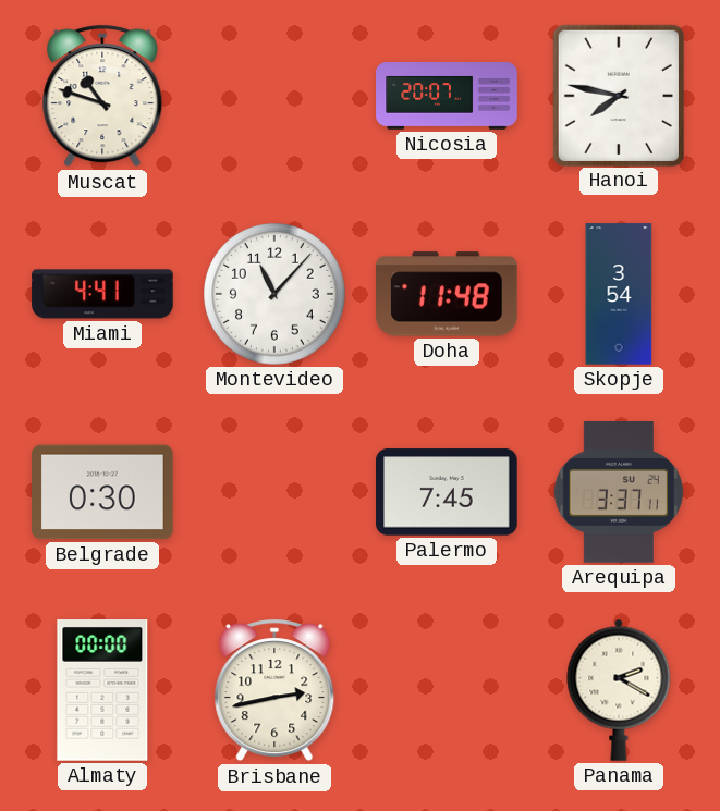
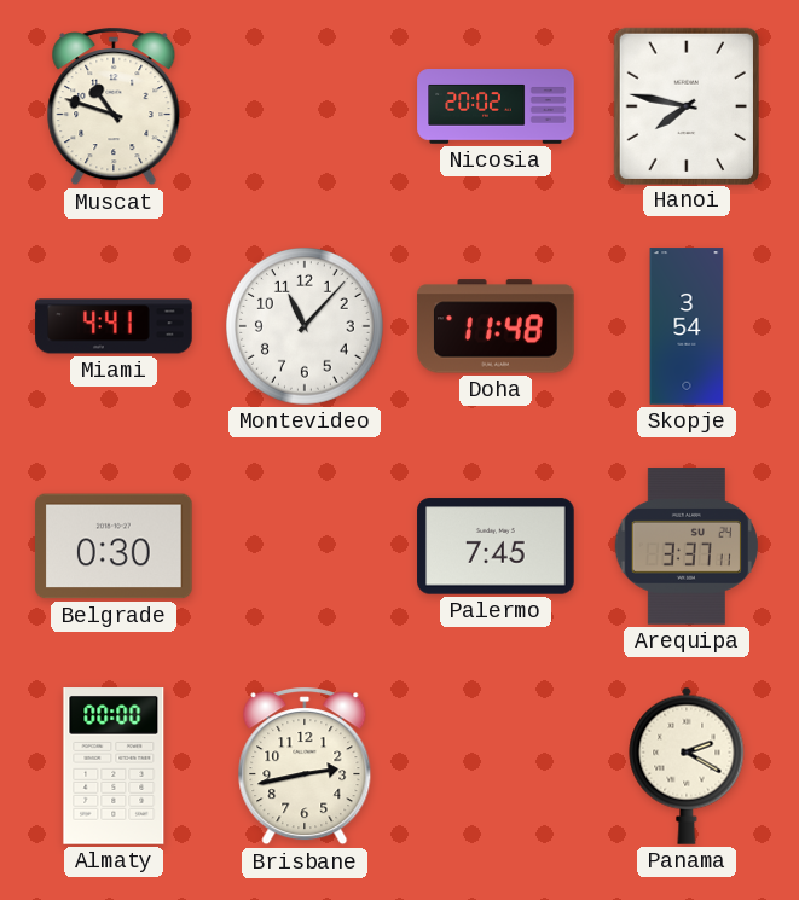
Nicosia: 20:07 -> 20:02 (496, 106)
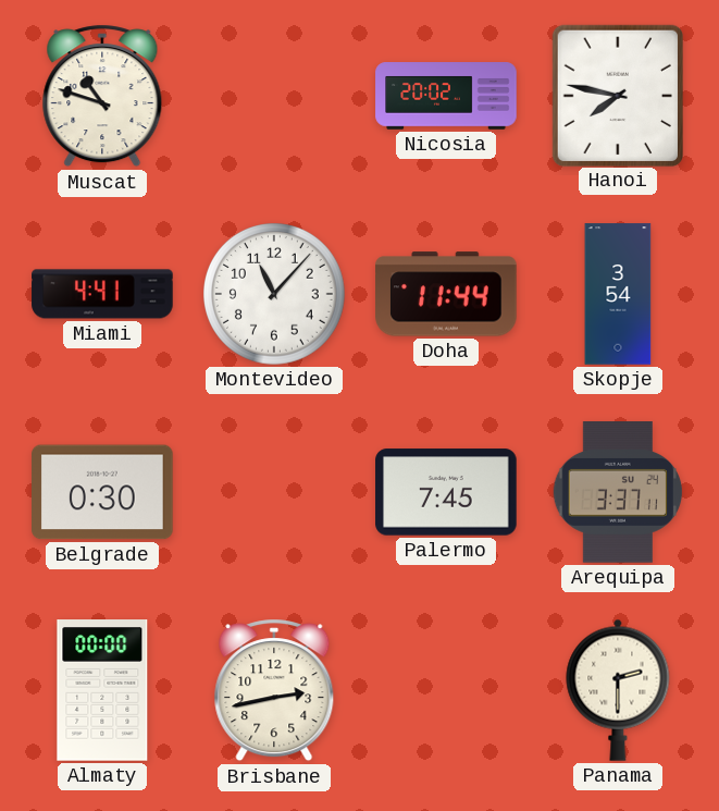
Doha: 11:48 -> 11:44 (446, 294)
Panama: 2:20 -> 2:30 (618, 690)
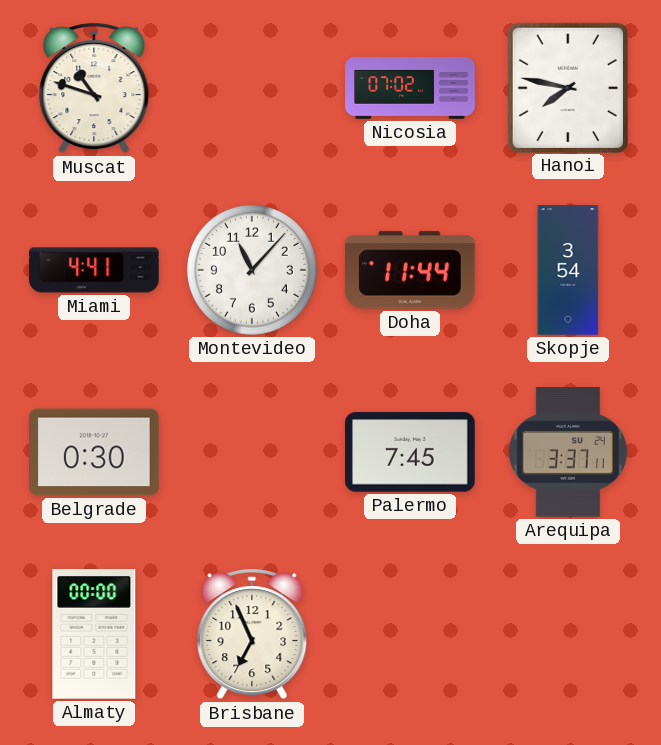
Nicosia: 20:02 -> 07:02 (410, 88)
Brisbane: 2:43 -> 6:56 (252, 634)
Panama: 2:30 -> none (618, 690)
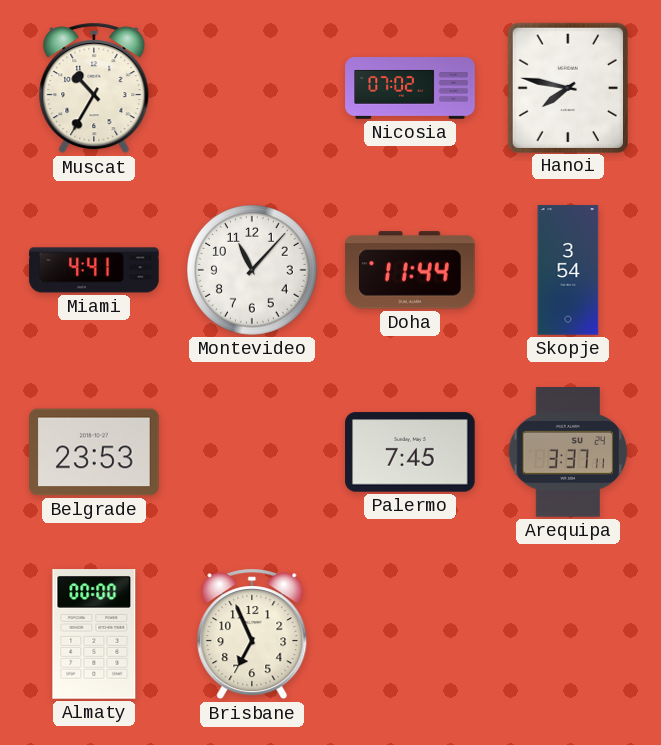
Muscat: 10:48 -> 10:35 (94, 88)
Belgrade: 0:30 -> 23:53 (94, 452)
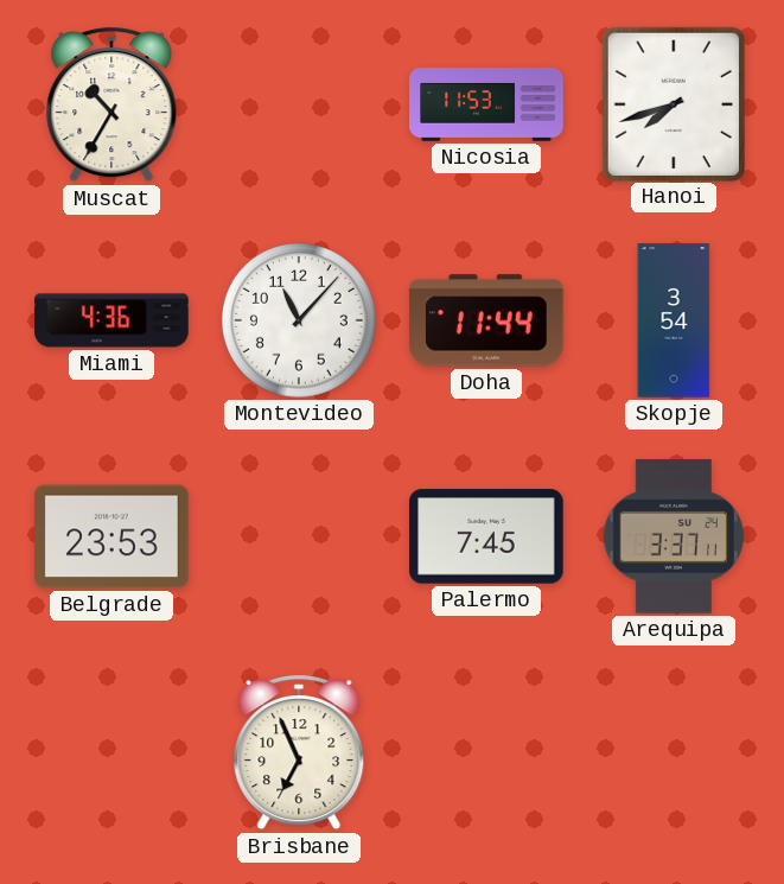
Nicosia: 07:02 -> 11:53 (486, 104)
Hanoi: 7:47 -> 7:42 (674, 103)
Miami: 4:41 -> 4:36 (111, 320)
Almaty: 00:00 -> none (94, 634)
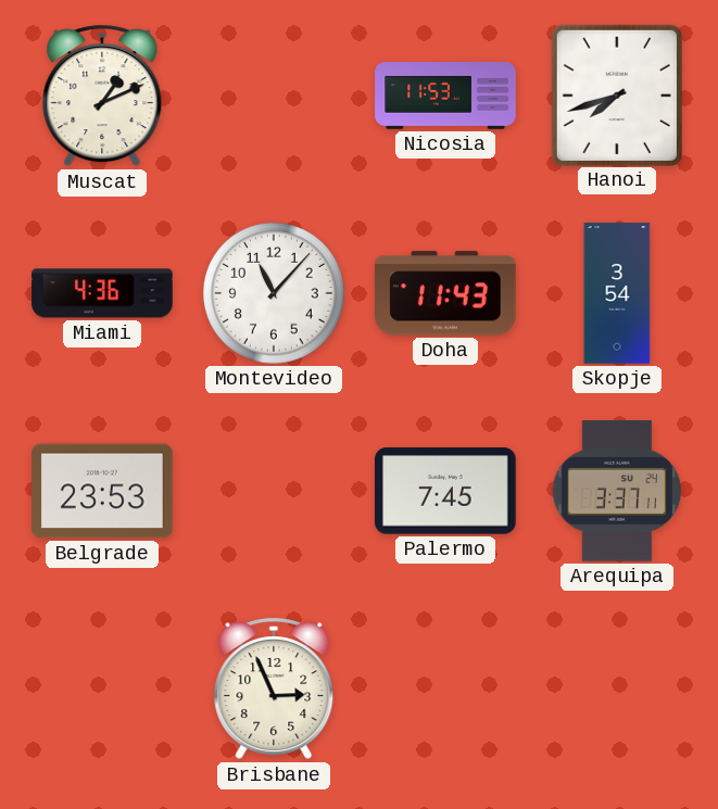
Muscat: 10:35 -> 1:11 (102, 96)
Doha: 11:44 -> 11:43 (445, 293)
Brisbane: 6:56 -> 2:56 (274, 688)
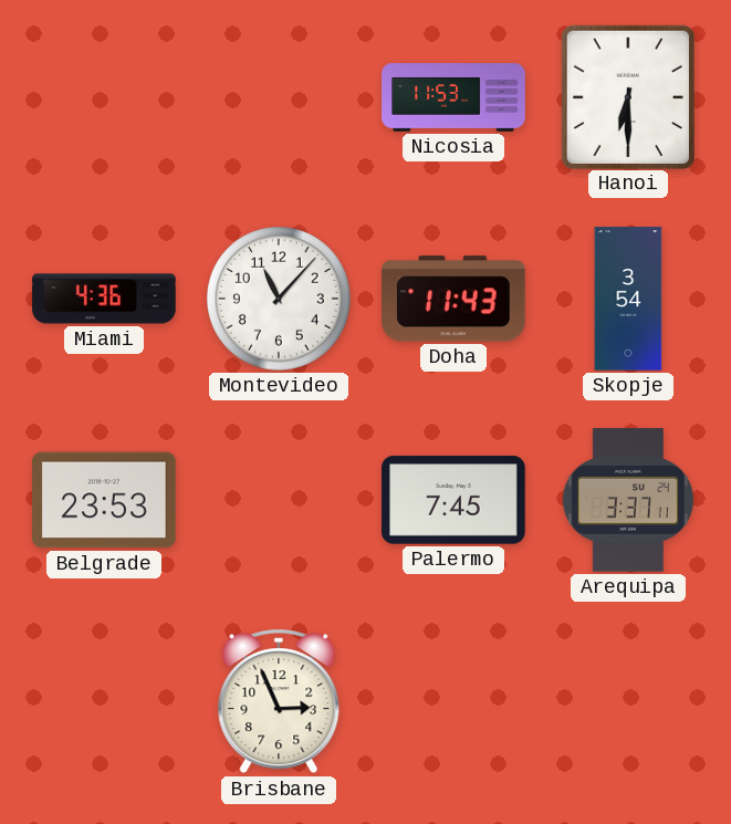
Muscat: 1:11 -> none (102, 96)
Hanoi: 7:42 -> 6:30 (628, 96)
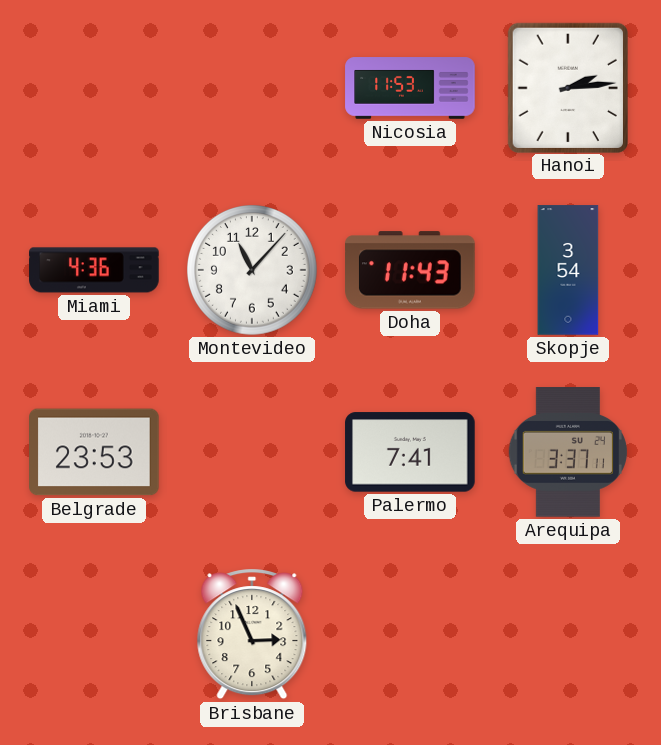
Hanoi: 6:30 -> 2:14 (568, 87)
Palermo: 7:45 -> 7:41 (410, 452)
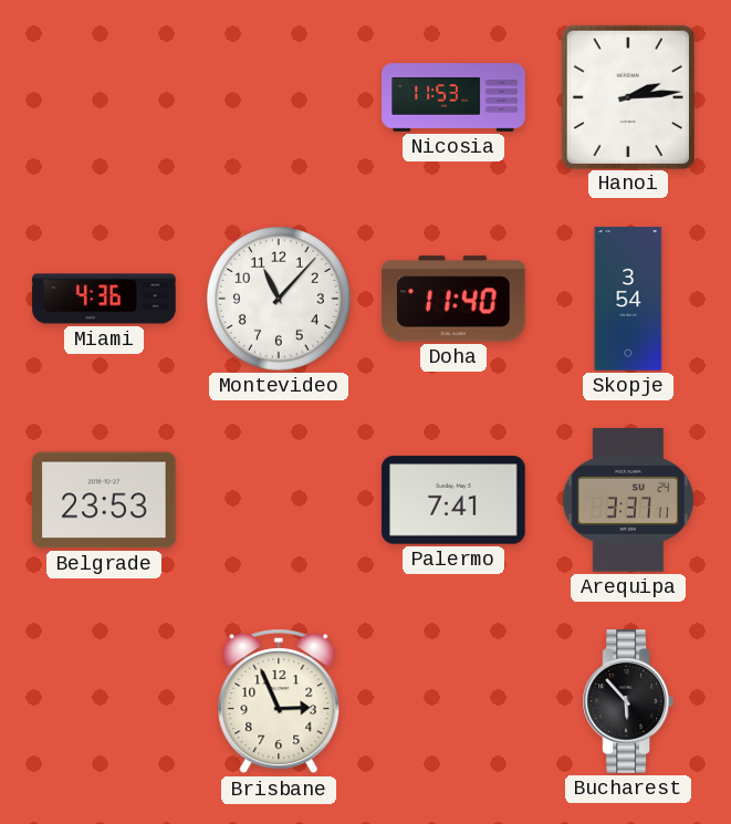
Doha: 11:43 -> 11:40 (453, 299)
Bucharest: none -> 5:53 (627, 701)
